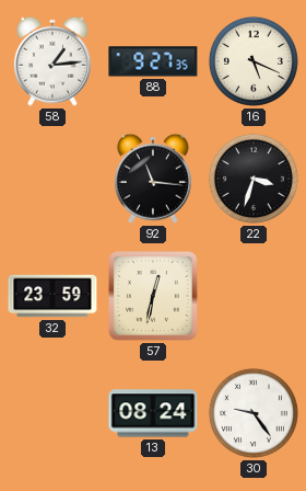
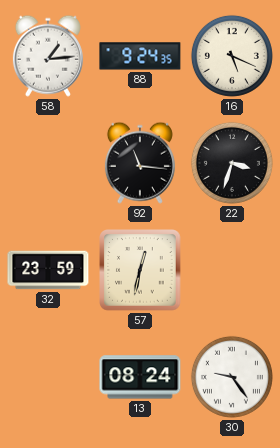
88: 9:27 -> 9:24 (140, 56)
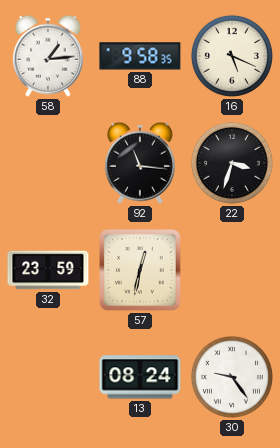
88: 9:24 -> 9:58 (140, 56)
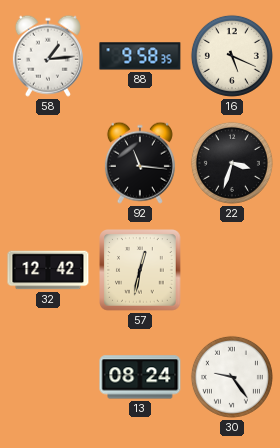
32: 23:59 -> 12:42 (48, 270)
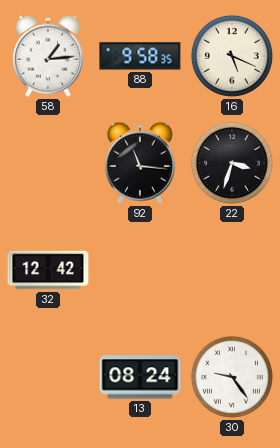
57: 12:32 -> none (140, 270)
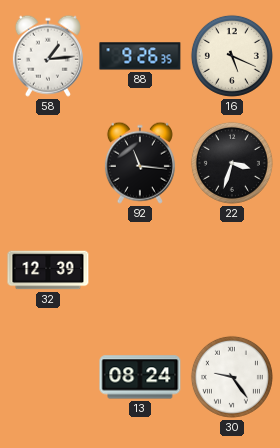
88: 9:58 -> 9:26 (140, 56)
32: 12:42 -> 12:39 (48, 270)
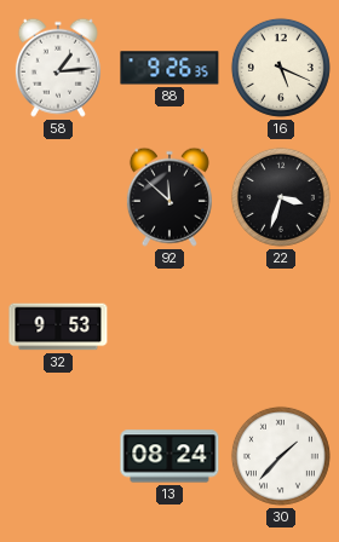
92: 11:16 -> 11:52 (169, 197)
32: 12:39 -> 9:53 (58, 327)
30: 9:24 -> 1:37 (281, 456)
